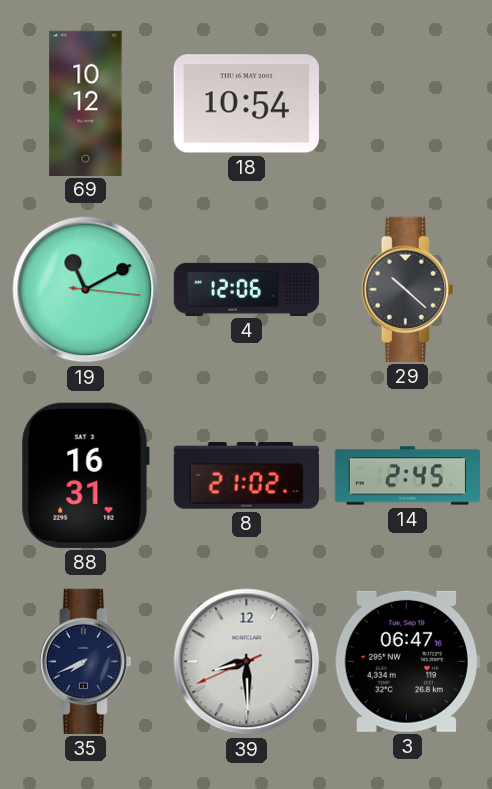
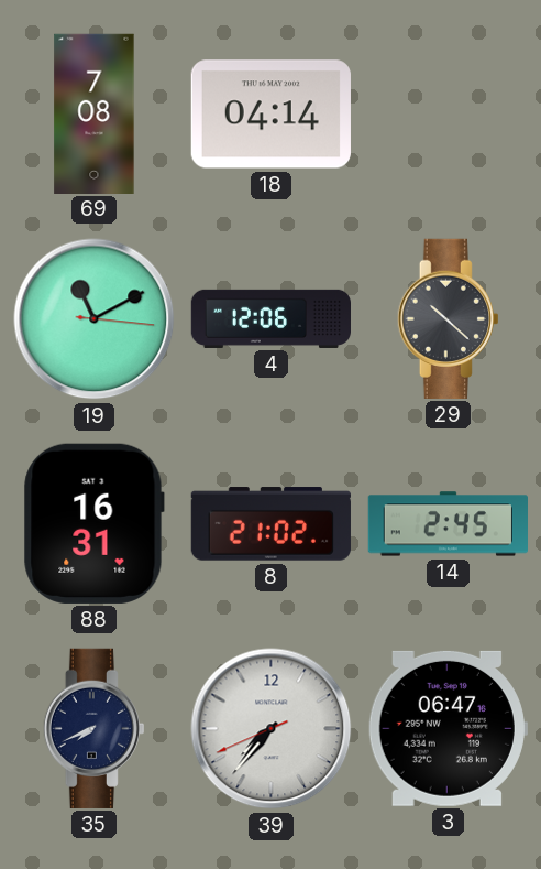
69: 10:12 -> 7:08 (95, 113)
18: 10:54 -> 04:14 (270, 115)
39: 8:29 -> 7:36 (272, 729)
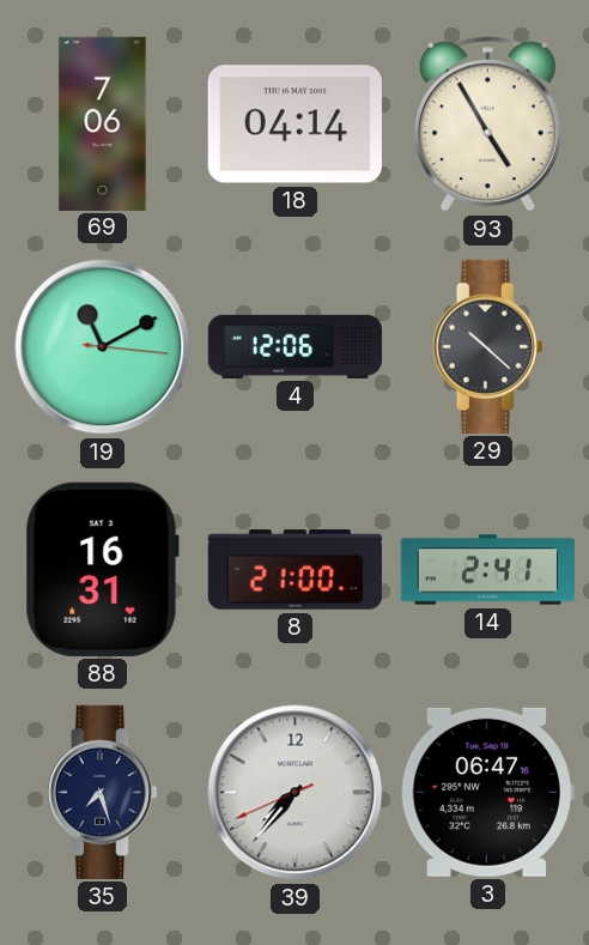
69: 7:08 -> 7:06 (103, 123)
93: none -> 4:55 (487, 125)
8: 21:02 -> 21:00 (294, 570)
14: 2:45 -> 2:41 (487, 570)
35: 7:41 -> 7:27 (102, 792)
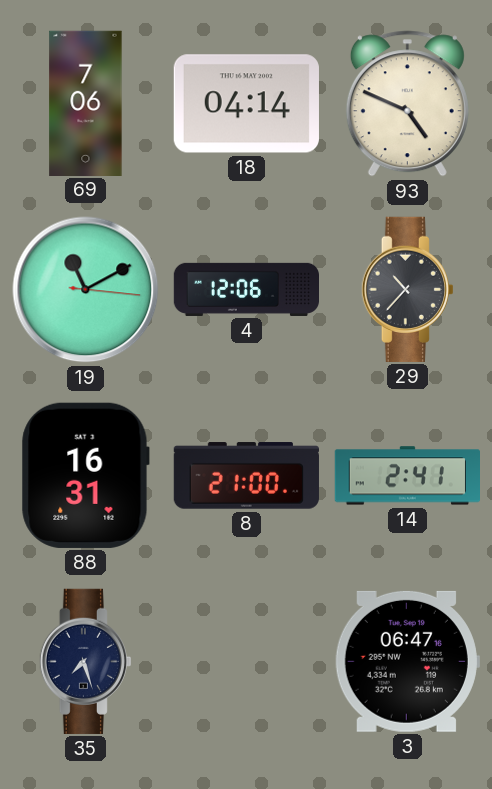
93: 4:55 -> 4:49 (407, 104)
29: 10:22 -> 10:37 (407, 289)
39: 7:36 -> none (296, 793)
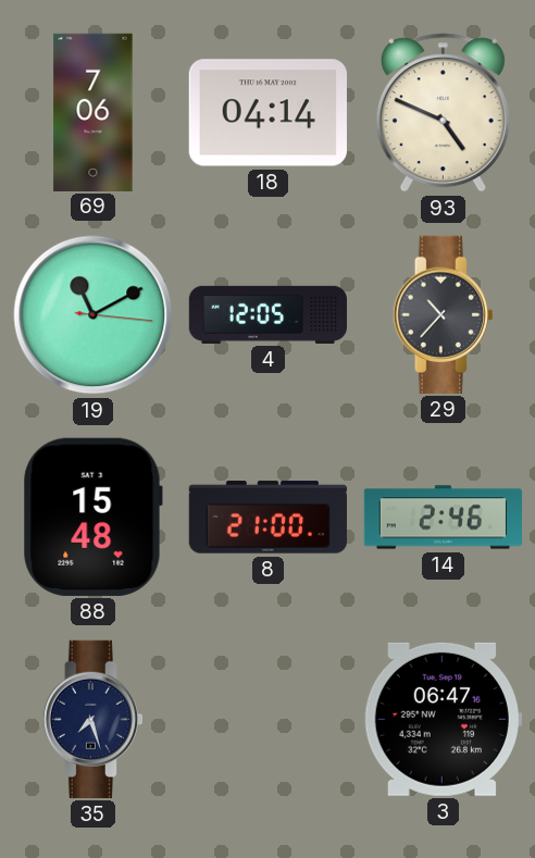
4: 12:06 -> 12:05 (269, 314)
88: 16:31 -> 15:48 (92, 517)
14: 2:41 -> 2:46 (443, 518)
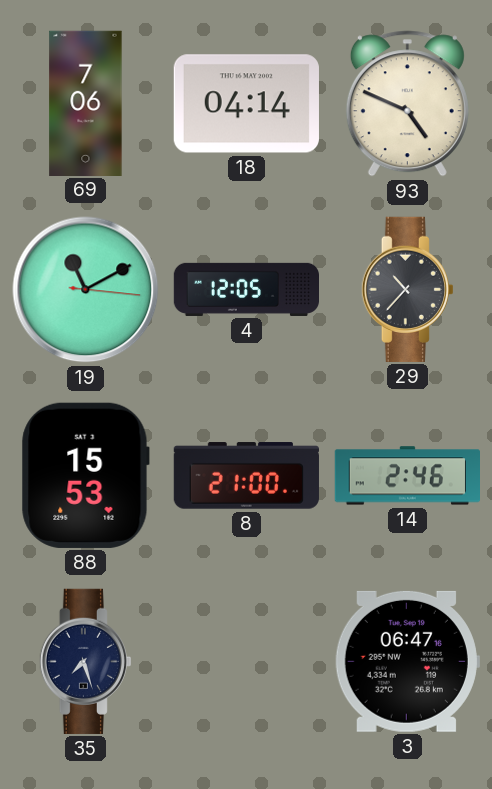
88: 15:48 -> 15:53 (85, 475)
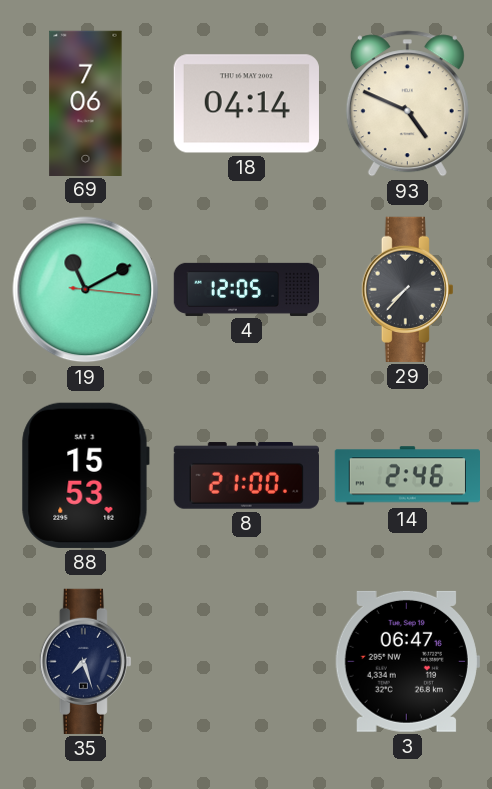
29: 10:37 -> 7:37 (407, 289)
